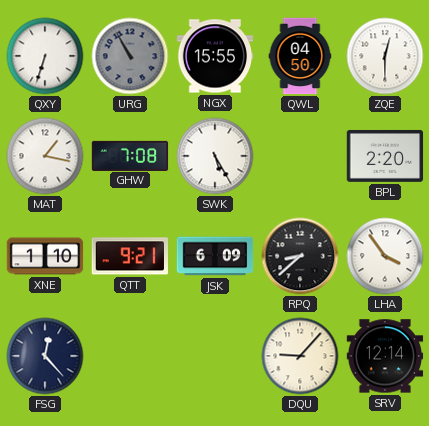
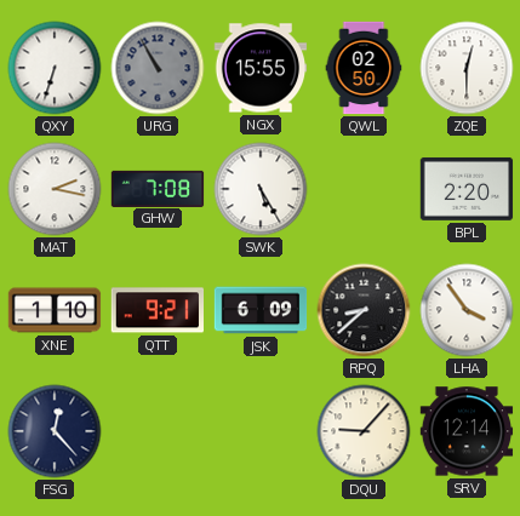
QWL: 04:50 -> 02:50 (364, 68)
MAT: 1:17 -> 2:17 (55, 189)
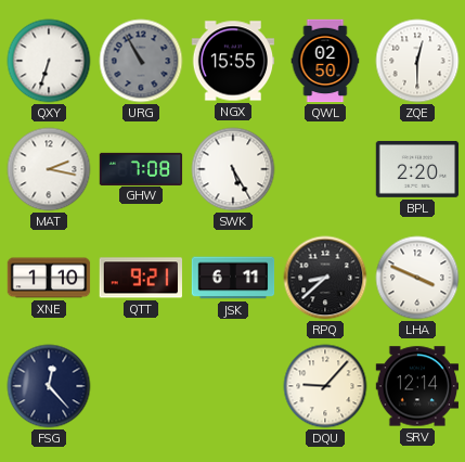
JSK: 6:09 -> 6:11 (233, 278)
LHA: 3:54 -> 3:49 (417, 278)
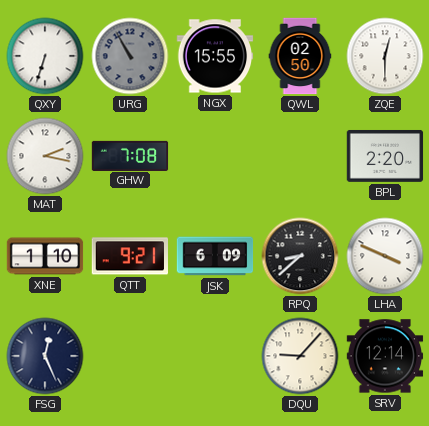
SWK: 5:25 -> none (233, 169)
JSK: 6:11 -> 6:09 (215, 256)
FSG: 12:23 -> 12:26 (45, 356)
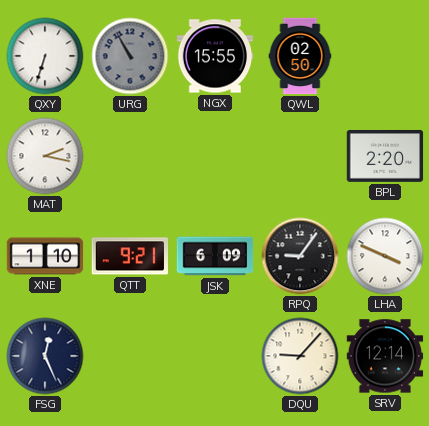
ZQE: 12:30 -> none (385, 56)
GHW: 7:08 -> none (130, 155)
RPQ: 8:38 -> 9:06 (300, 256)
